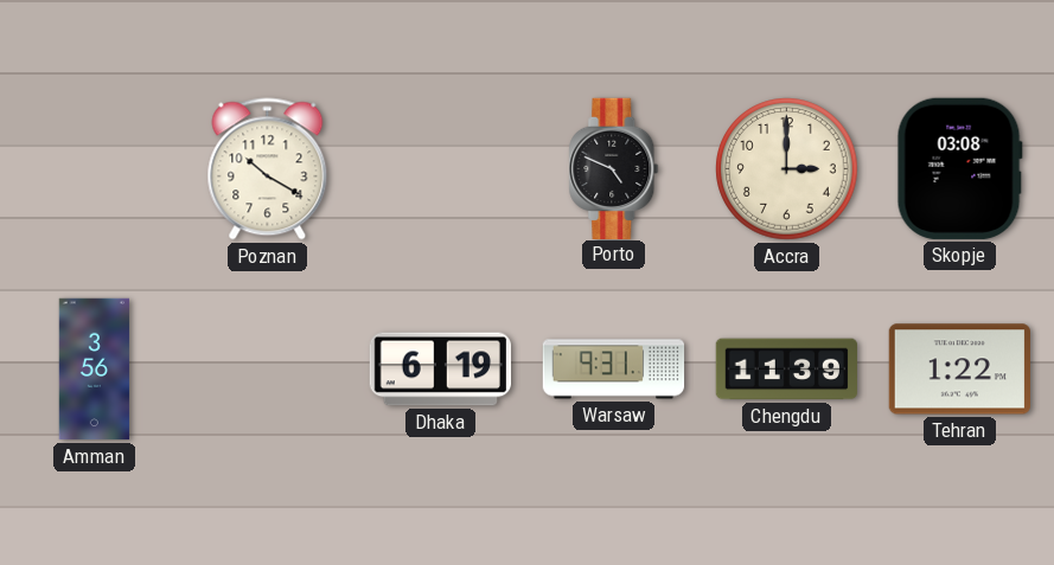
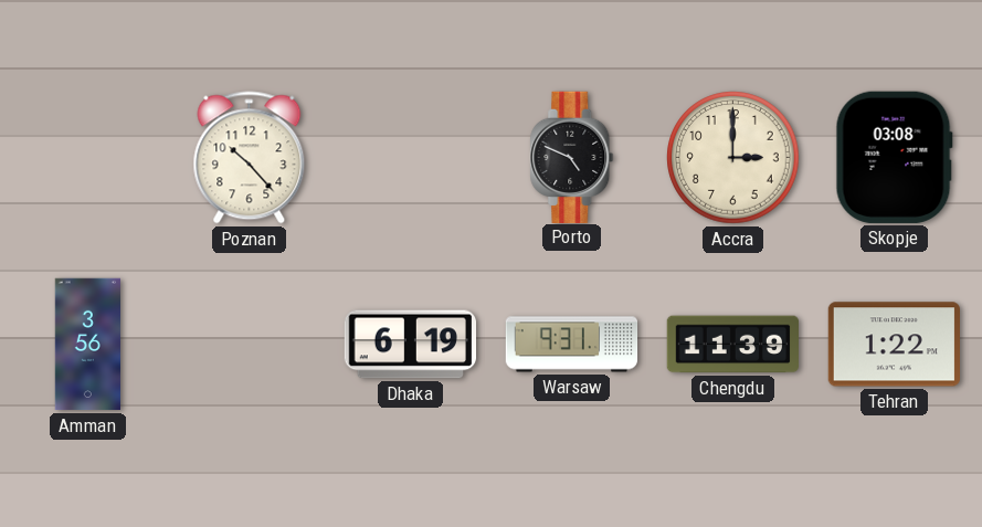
Poznan: 10:20 -> 10:23 (250, 158)
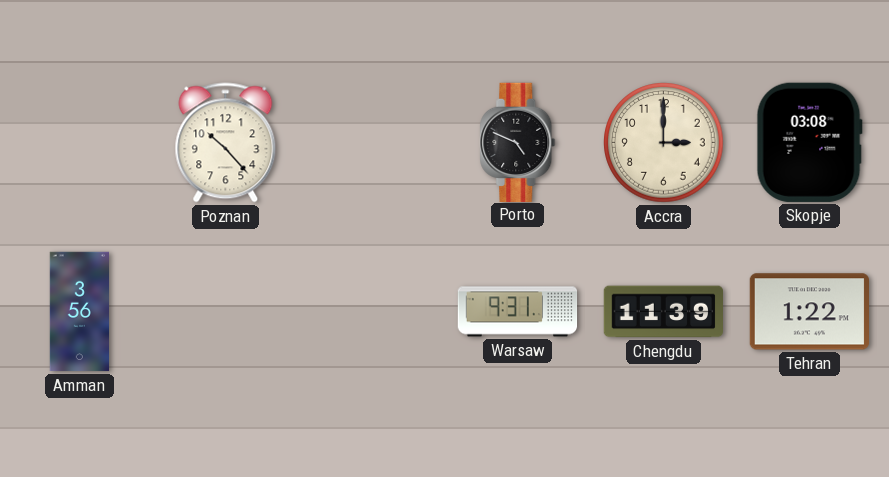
Dhaka: 6:19 -> none (410, 345)
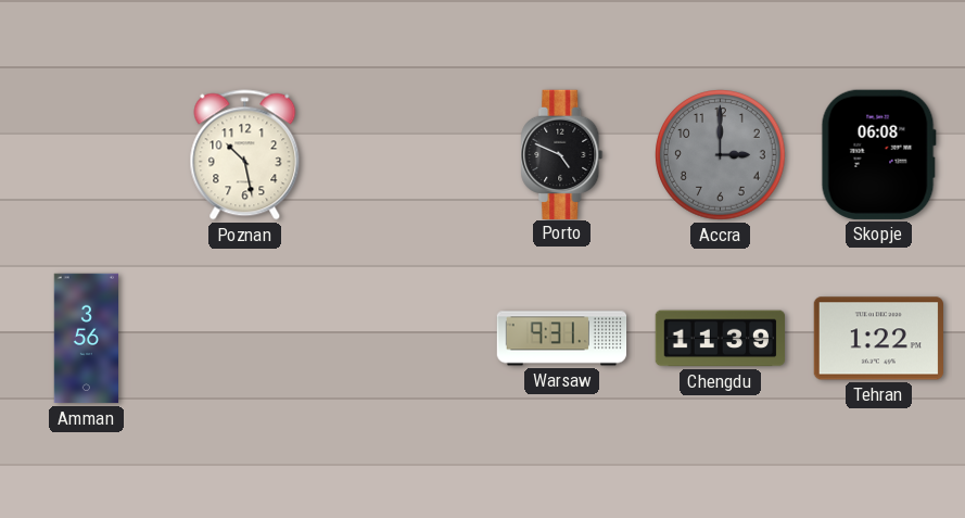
Poznan: 10:23 -> 10:28 (245, 155)
Accra dial: cream -> grey (721, 155)
Skopje: 03:08 -> 06:08 (878, 154)
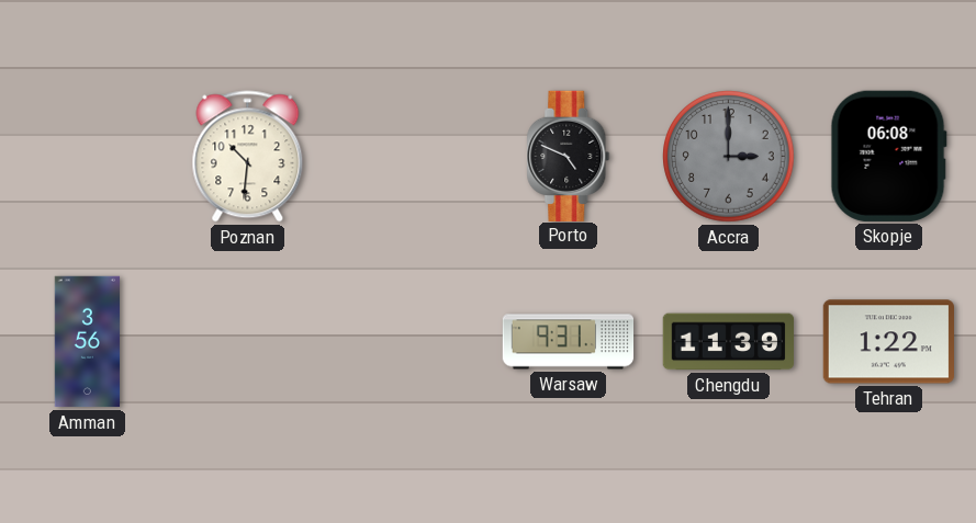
Poznan: 10:28 -> 10:31 (248, 157)
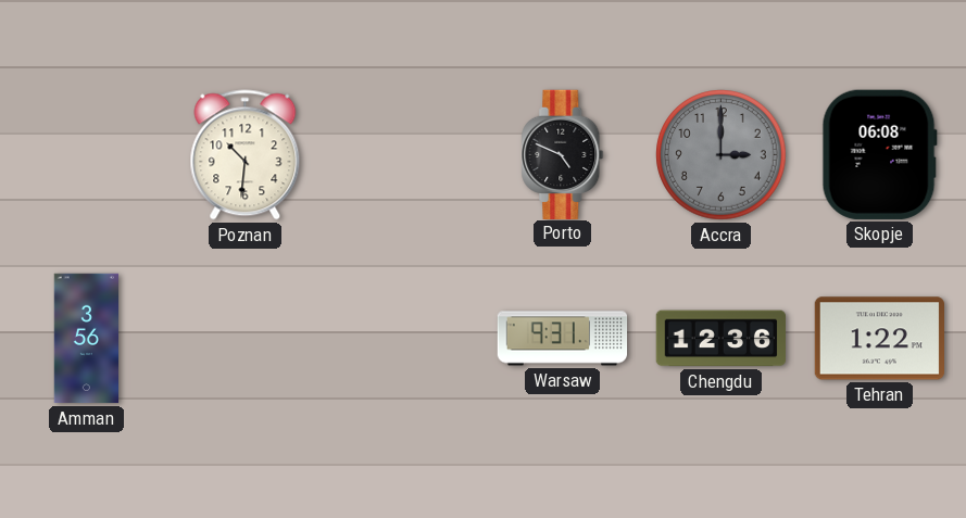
Chengdu: 11:39 -> 12:36 (720, 339)
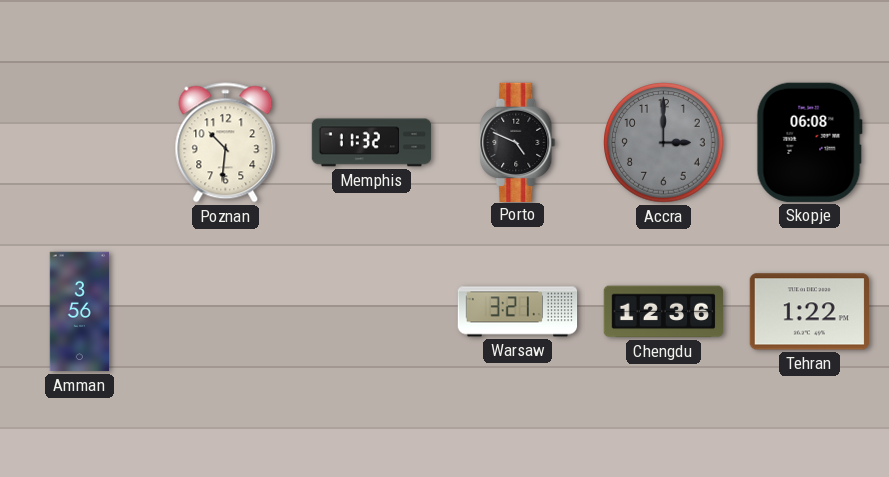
Memphis: none -> 11:32 (372, 143)
Warsaw: 9:31 -> 3:21 (518, 312)
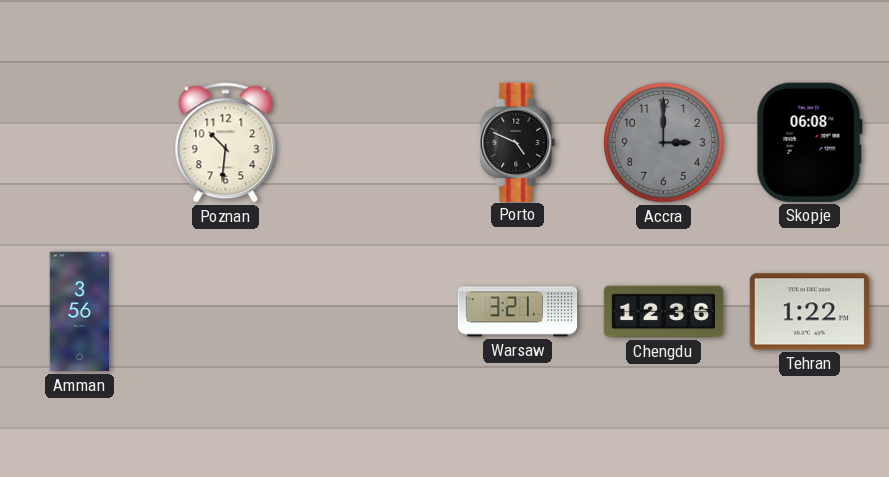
Memphis: 11:32 -> none (372, 143)
